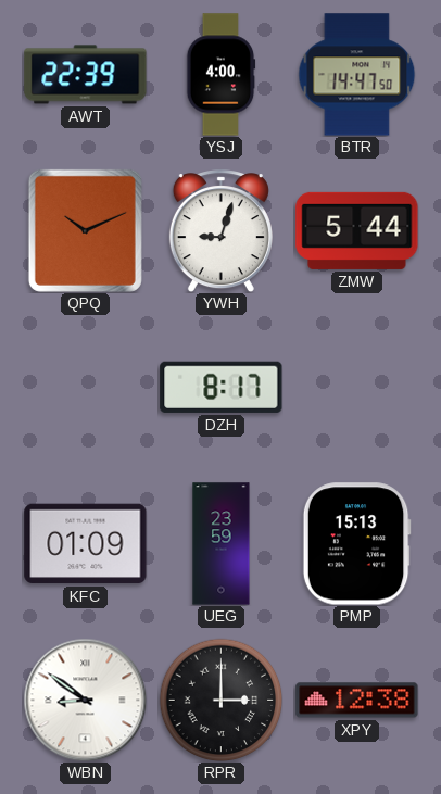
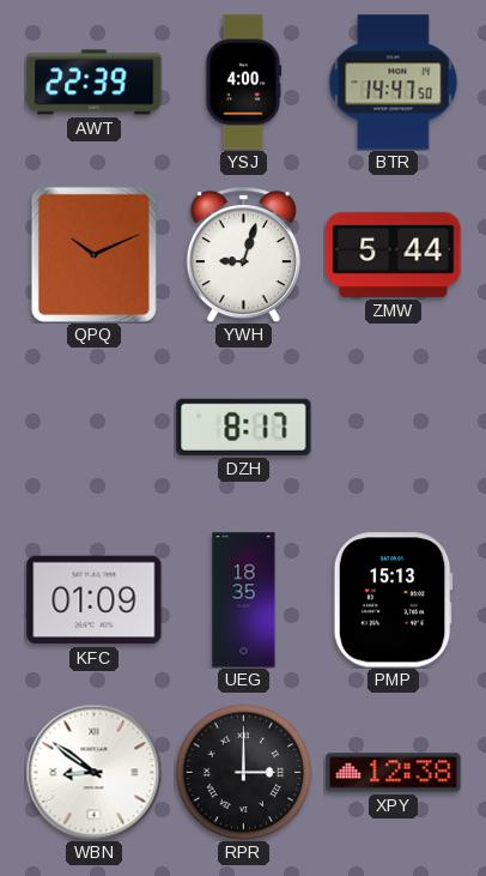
UEG: 23:59 -> 18:35 (244, 600)
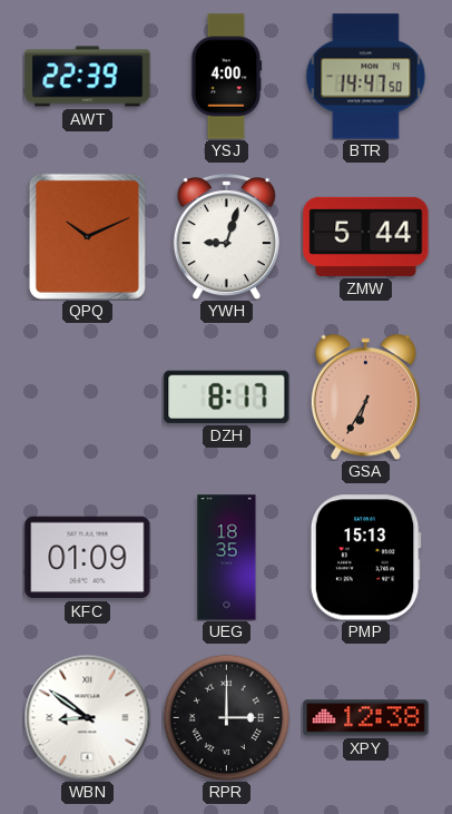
GSA: none -> 6:35 (365, 396)
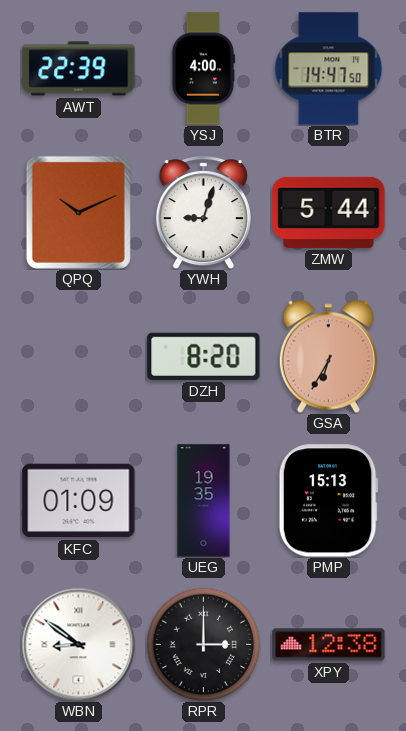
DZH: 8:17 -> 8:20 (204, 356)
UEG: 18:35 -> 19:35 (204, 501)
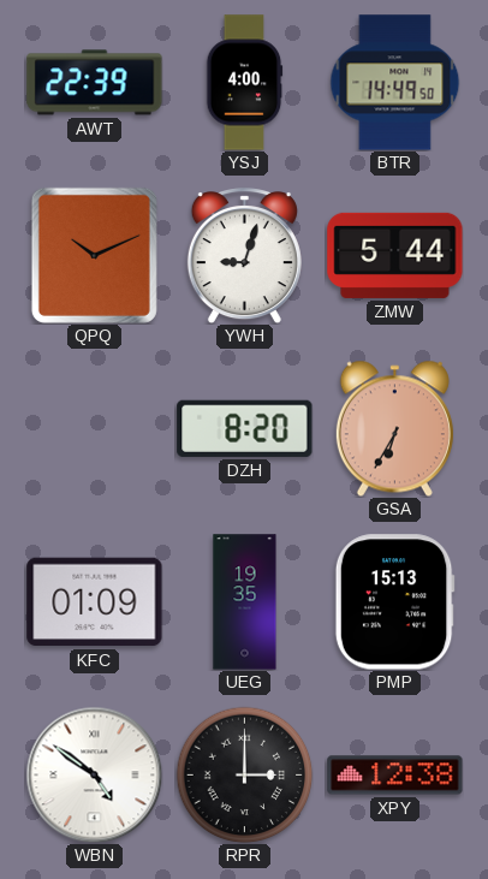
BTR: 14:47 -> 14:49 (395, 83)
WBN: 8:51 -> 4:51 (94, 774)
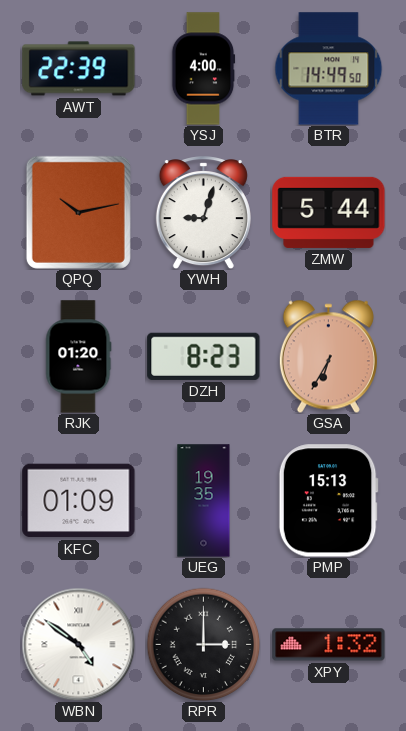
QPQ: 10:11 -> 10:13 (78, 212)
RJK: none -> 01:20 (79, 357)
DZH: 8:20 -> 8:23 (204, 356)
XPY: 12:38 -> 1:32 (329, 645)
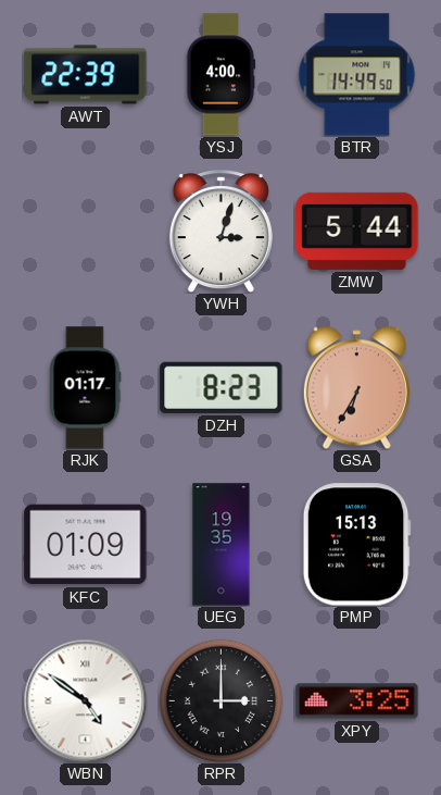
QPQ: 10:13 -> none (78, 212)
YWH: 9:03 -> 3:03 (220, 232)
RJK: 01:20 -> 01:17 (86, 388)
XPY: 1:32 -> 3:25 (357, 701)
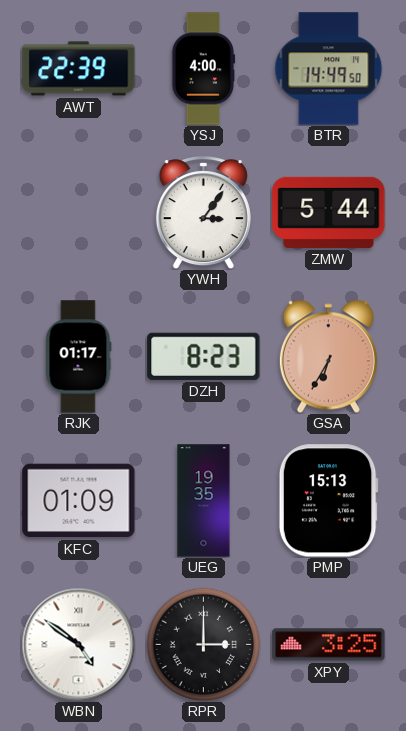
YWH: 3:03 -> 3:06 (203, 213)
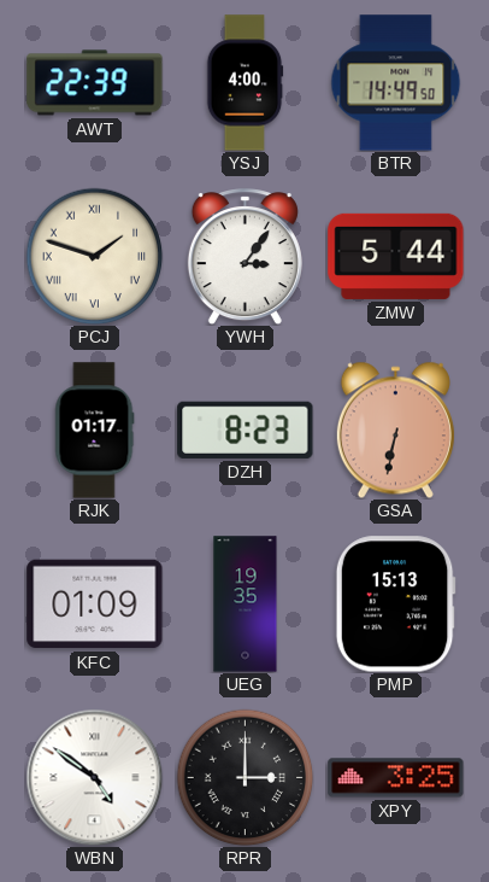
PCJ: none -> 1:48 (94, 256)
GSA: 6:35 -> 6:32 (395, 430)
